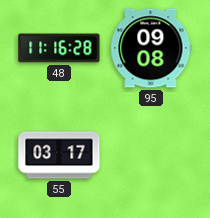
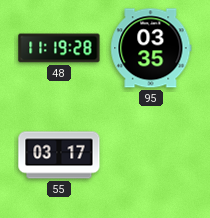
48: 11:16 -> 11:19 (59, 48)
95: 09:08 -> 03:35 (151, 48)
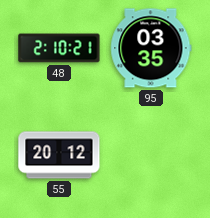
48: 11:19 -> 2:10 (59, 48)
55: 03:17 -> 20:12 (59, 155)
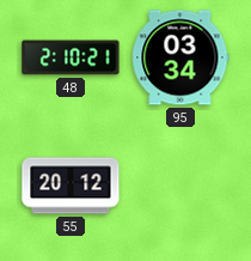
95: 03:35 -> 03:34 (180, 57)
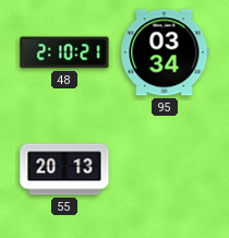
55: 20:12 -> 20:13 (64, 169)
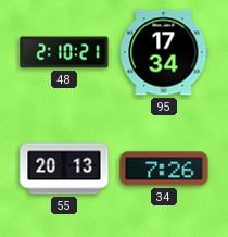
95: 03:34 -> 17:34 (164, 52)
34: none -> 7:26 (164, 169)
